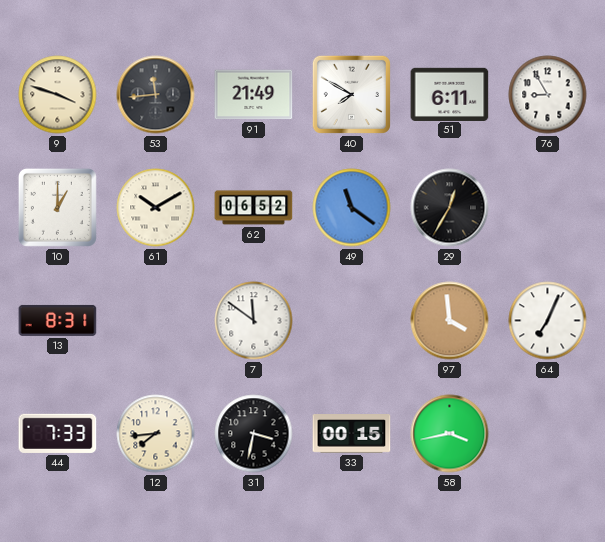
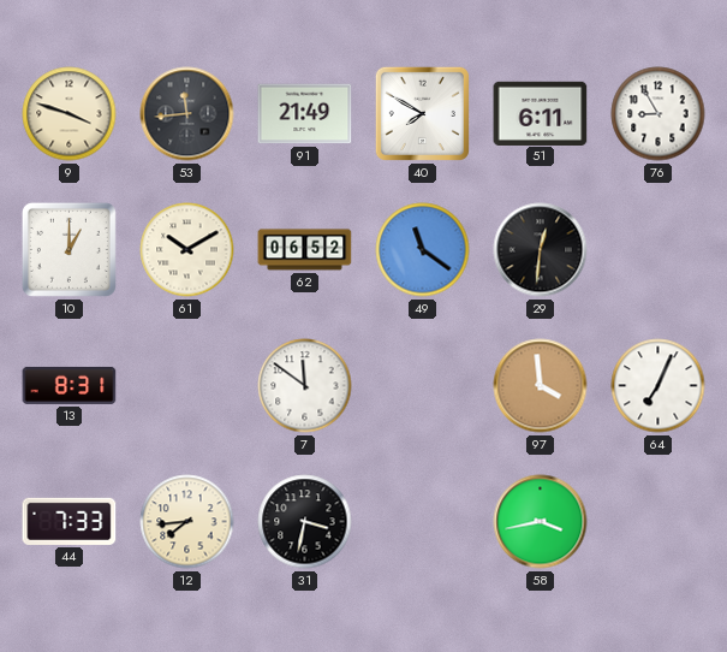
29: 12:35 -> 12:31 (541, 250)
33: 00:15 -> none (352, 434)
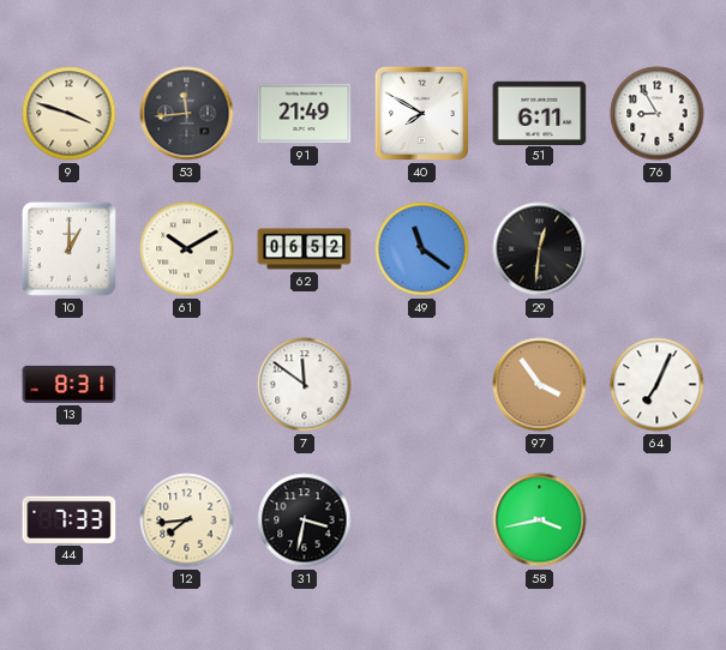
97: 3:59 -> 3:54 (540, 385)
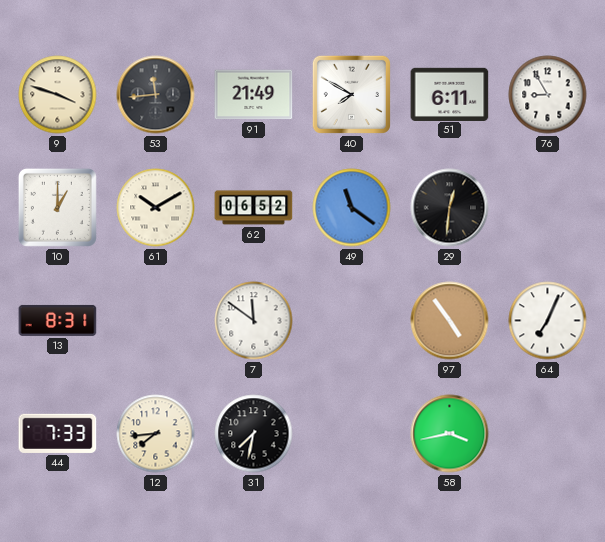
97: 3:54 -> 4:54 (450, 321)
31: 3:32 -> 7:32 (254, 434)
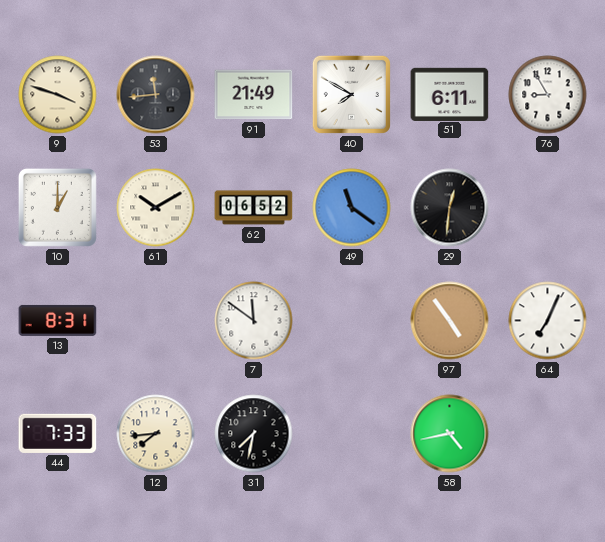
58: 3:43 -> 4:43 (450, 434)
